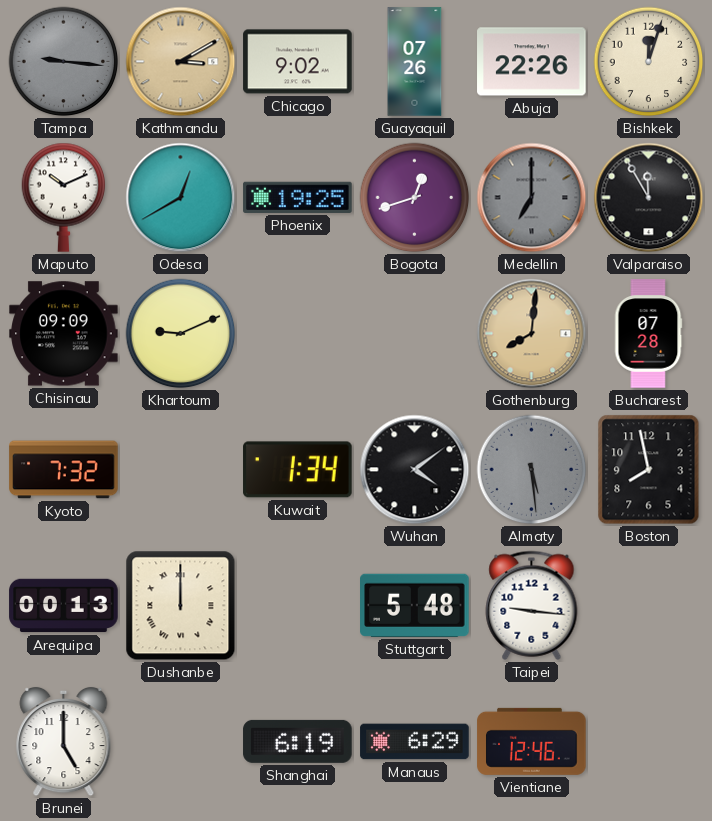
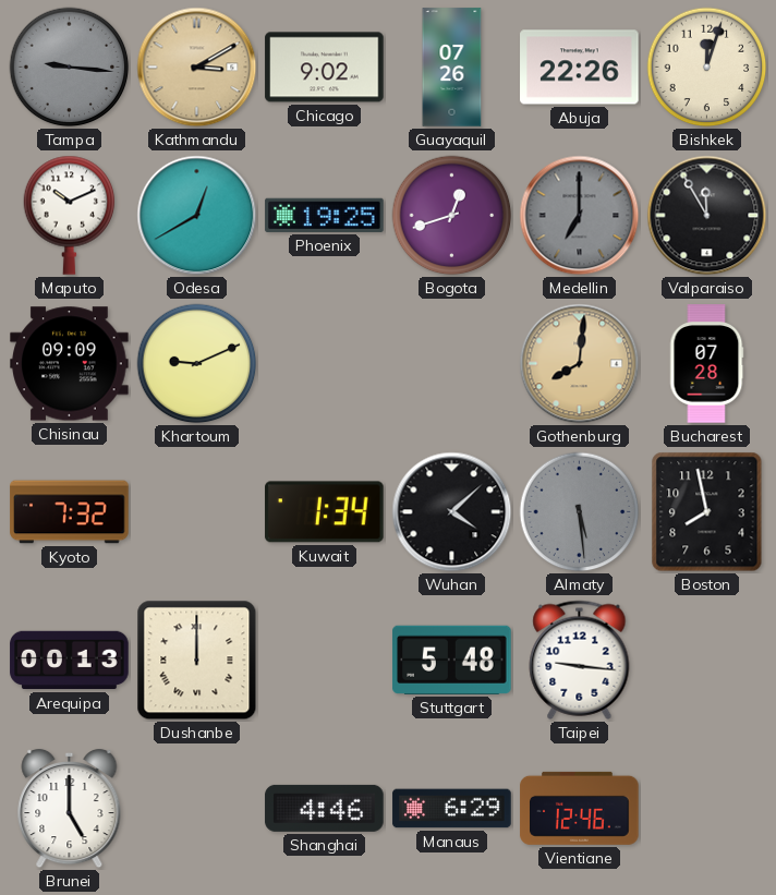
Wuhan: 4:09 -> 4:08 (452, 512)
Shanghai: 6:19 -> 4:46 (325, 808)
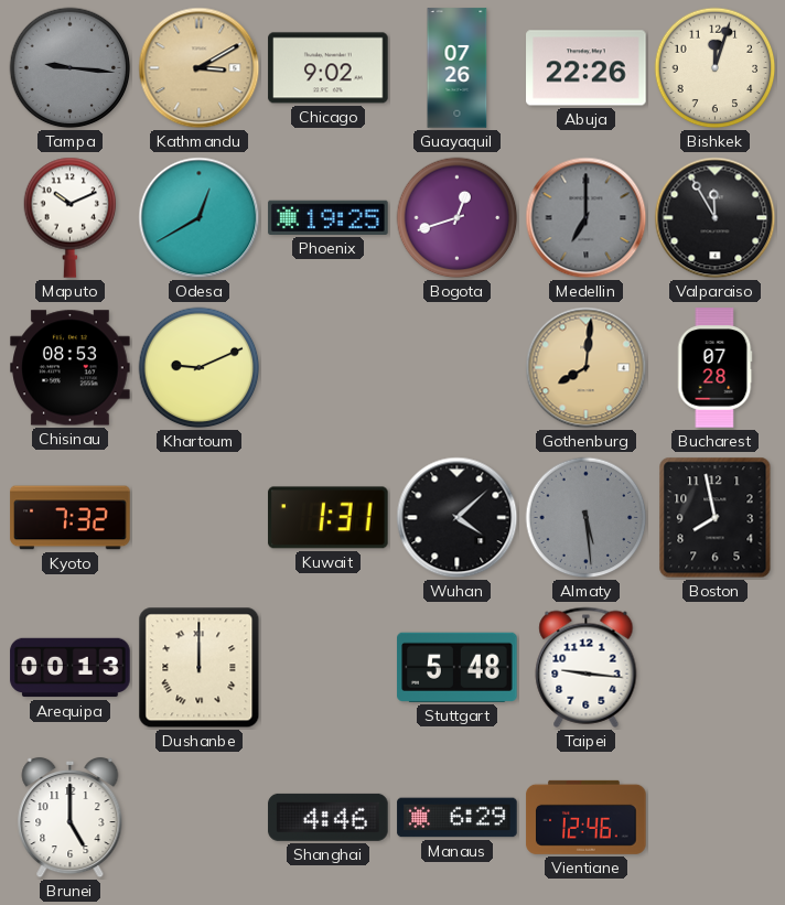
Chisinau: 09:09 -> 08:53 (71, 368)
Kuwait: 1:34 -> 1:31 (329, 518)
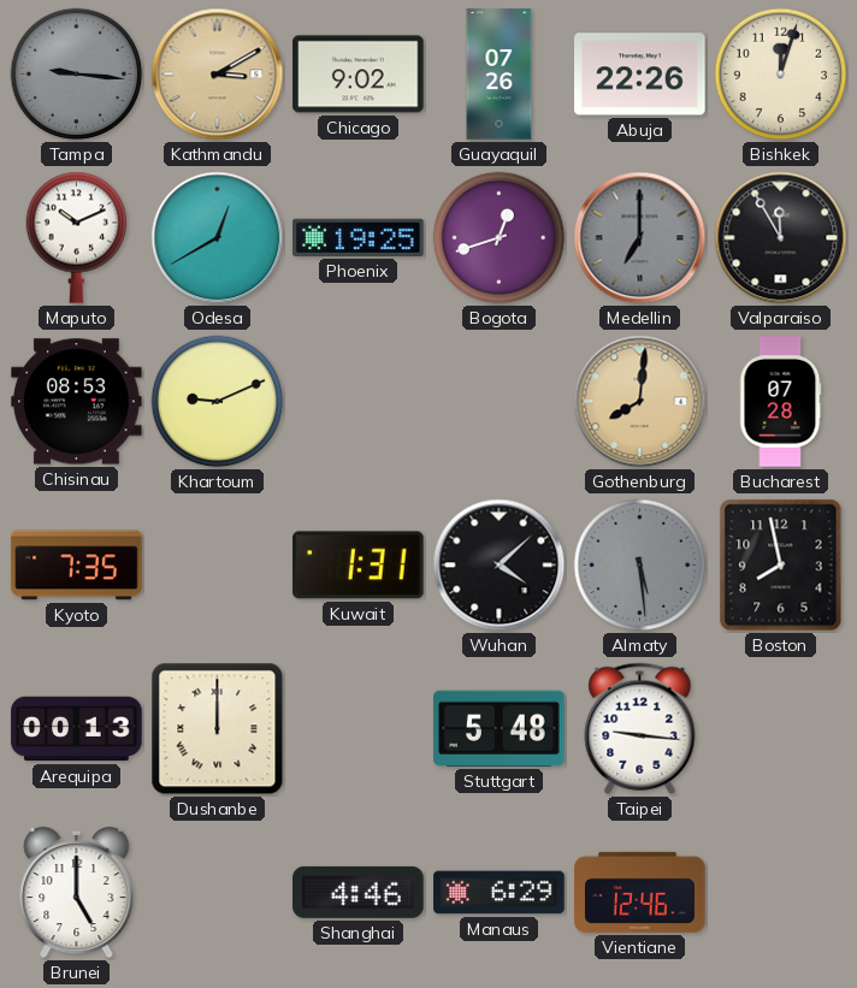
Kyoto: 7:32 -> 7:35 (77, 566)
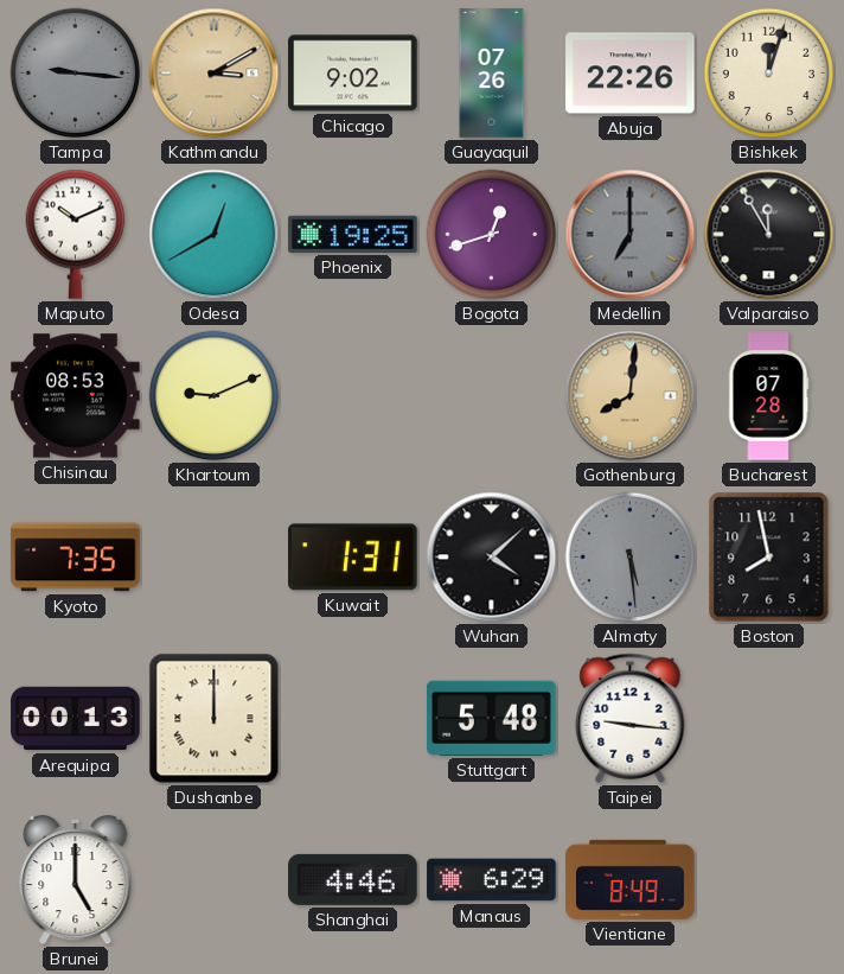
Vientiane: 12:46 -> 8:49 (631, 879)
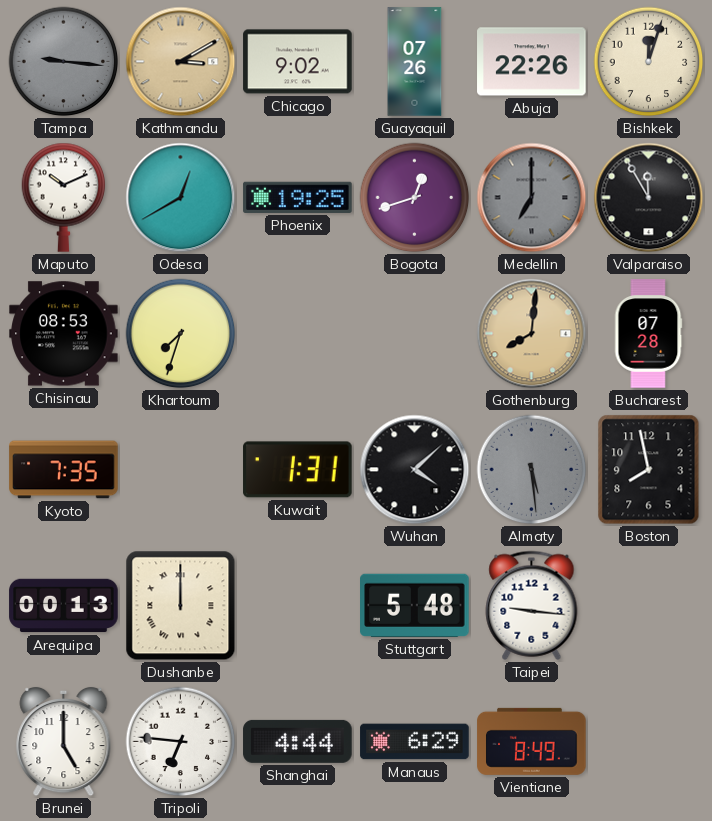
Khartoum: 9:11 -> 7:33 (181, 334)
Tripoli: none -> 6:46 (181, 742)
Shanghai: 4:46 -> 4:44 (298, 741)
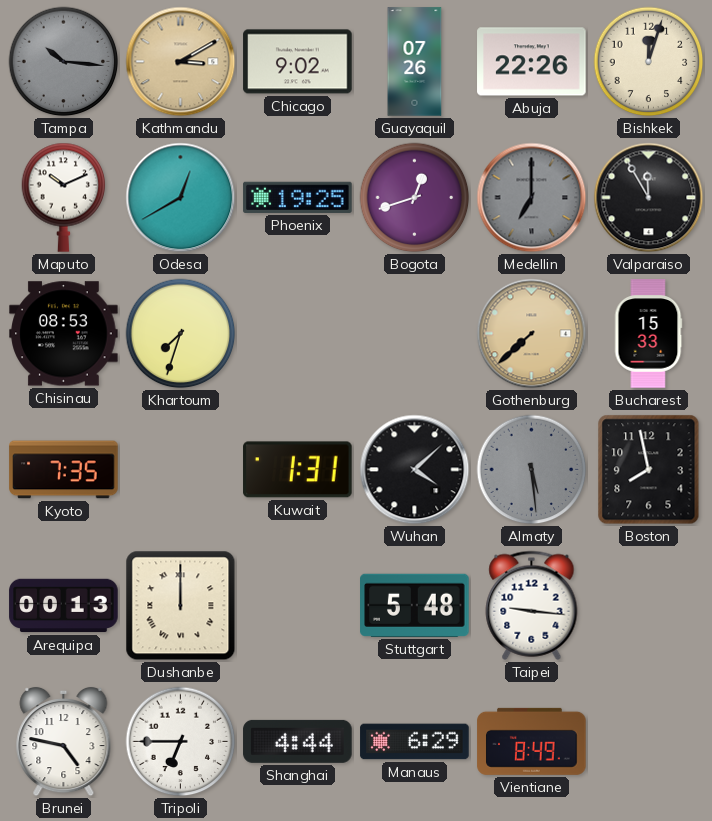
Tampa: 9:16 -> 10:16 (64, 62)
Gothenburg: 8:01 -> 7:38 (532, 334)
Bucharest: 07:28 -> 15:33 (648, 334)
Brunei: 5:00 -> 4:47 (64, 742)
Tripoli: 6:46 -> 6:45 (181, 742)
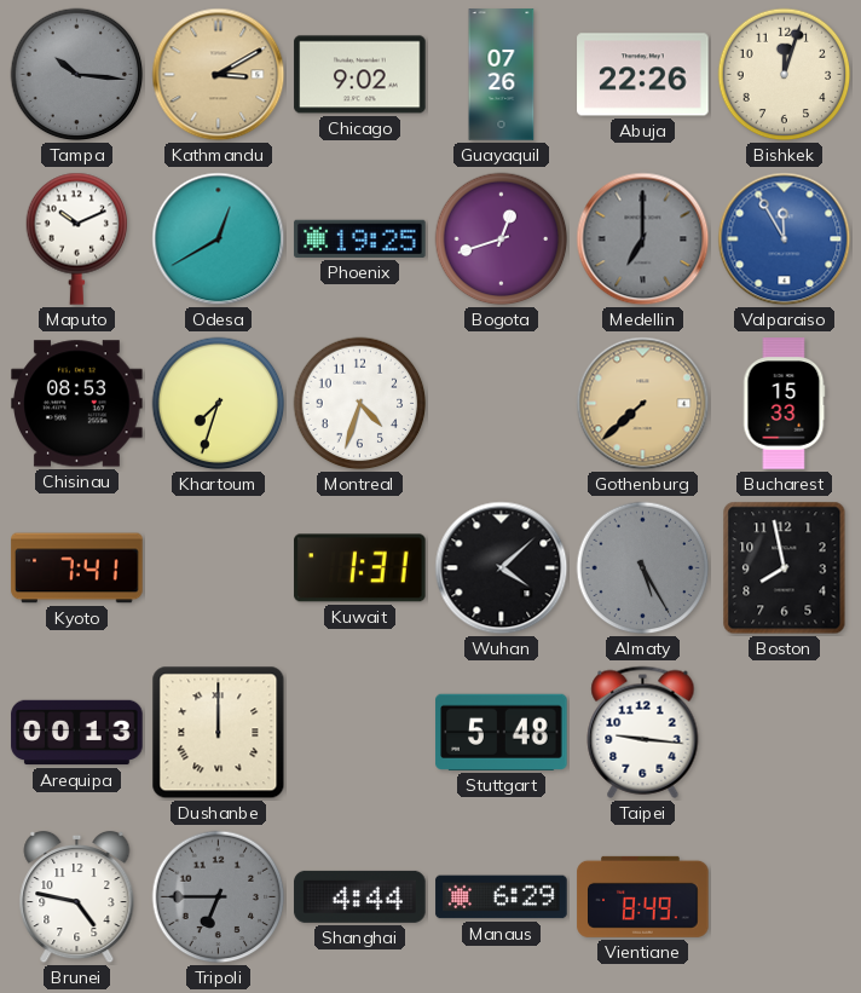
Valparaiso dial: black -> blue (785, 239)
Montreal: none -> 4:33 (360, 404)
Kyoto: 7:35 -> 7:41 (77, 568)
Almaty: 5:29 -> 5:25 (643, 568)
Tripoli dial: white -> grey (219, 897)
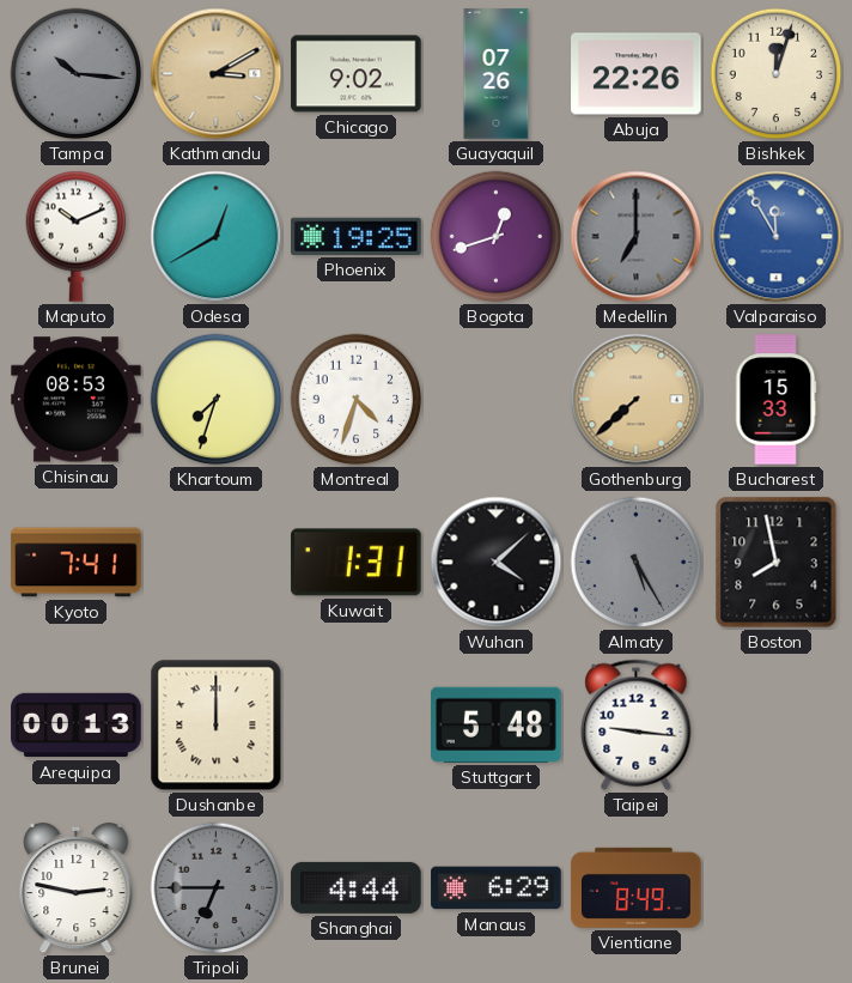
Brunei: 4:47 -> 2:47 (77, 888)
